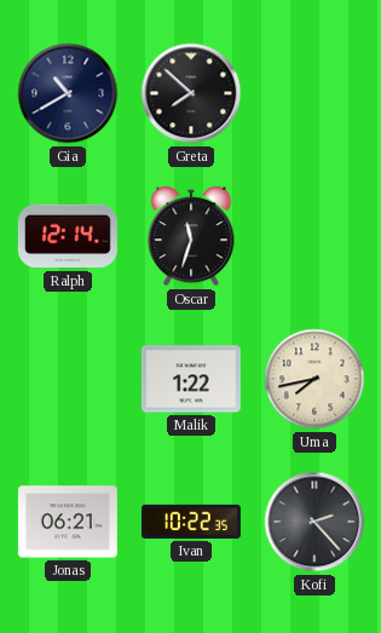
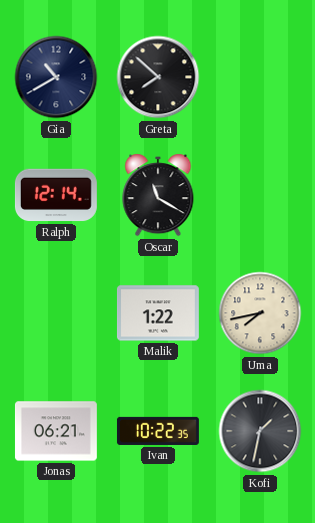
Oscar: 11:33 -> 11:20 (158, 195)
Kofi: 2:23 -> 1:32 (260, 431)
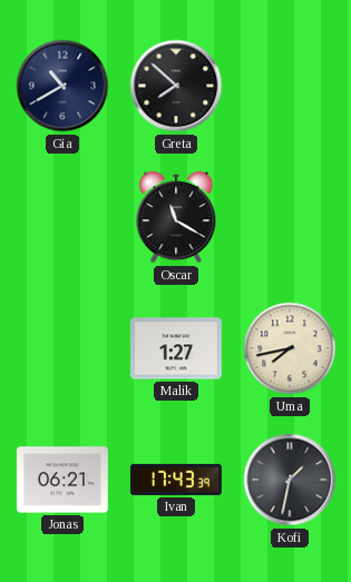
Ralph: 12:14 -> none (56, 195)
Malik: 1:22 -> 1:27 (176, 348)
Ivan: 10:22 -> 17:43 (176, 480)
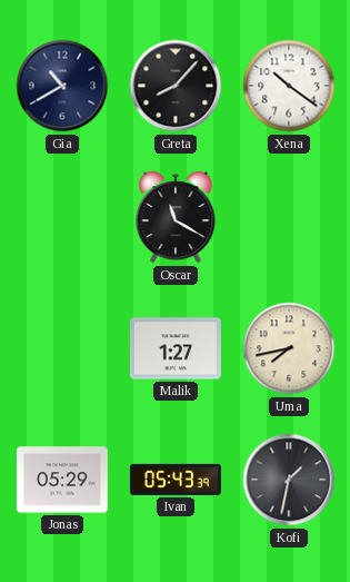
Greta: 7:52 -> 8:07 (176, 86)
Xena: none -> 10:21 (289, 86)
Jonas: 06:21 -> 05:29 (62, 480)
Ivan: 17:43 -> 05:43 (176, 480)
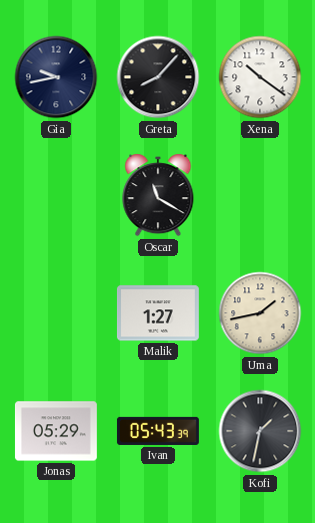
Gia: 10:40 -> 9:43 (56, 77)
Uma: 7:43 -> 1:43 (260, 313)
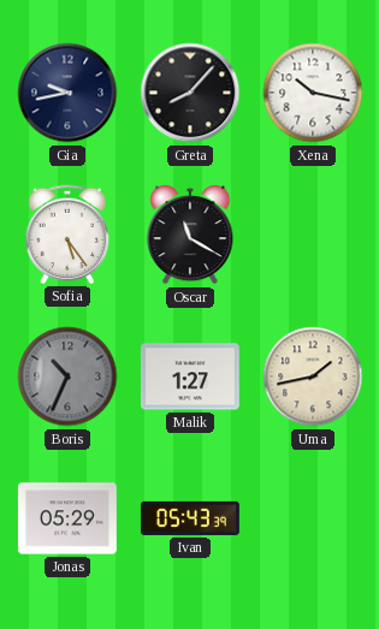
Xena: 10:21 -> 10:17 (313, 93)
Sofia: none -> 5:24 (66, 235)
Boris: none -> 10:34 (67, 376)
Kofi: 1:32 -> none (260, 431)
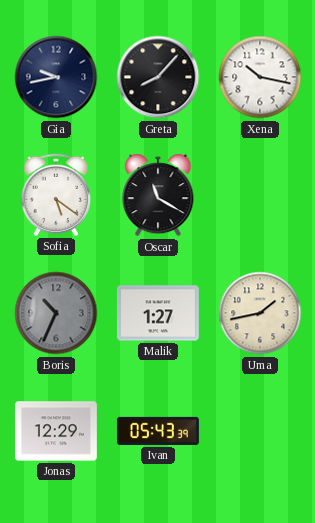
Sofia: 5:24 -> 5:21 (55, 195)
Jonas: 05:29 -> 12:29 (56, 431)
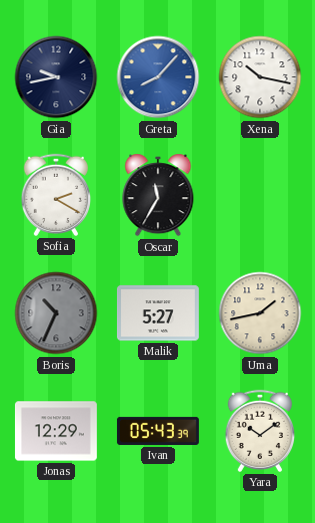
Greta dial: black -> blue (158, 77)
Sofia: 5:21 -> 2:20 (55, 195)
Oscar: 11:20 -> 11:35 (158, 195)
Malik: 1:27 -> 5:27 (158, 313)
Yara: none -> 10:09 (259, 431)
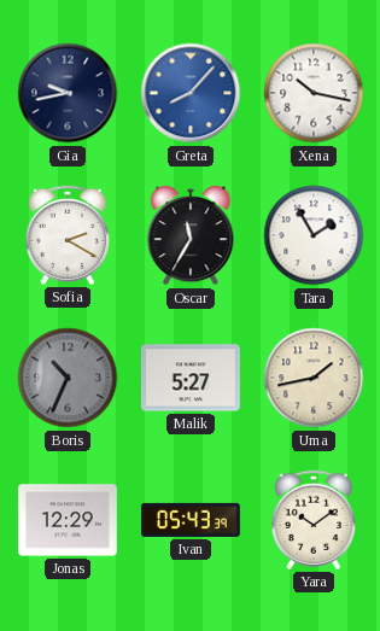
Tara: none -> 1:55 (314, 235)
